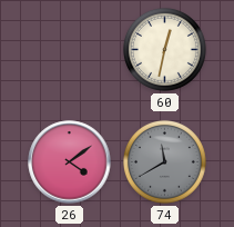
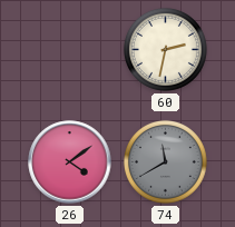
60: 12:32 -> 2:32 (165, 49)
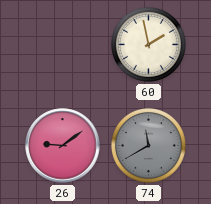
60: 2:32 -> 1:58 (148, 44)
26: 4:09 -> 9:09 (63, 146)
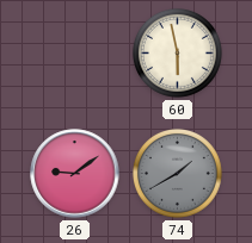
60: 1:58 -> 5:58 (177, 52)
74: 11:40 -> 1:40 (177, 173)
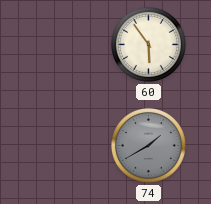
60: 5:58 -> 5:54 (148, 44)
26: 9:09 -> none (75, 174)
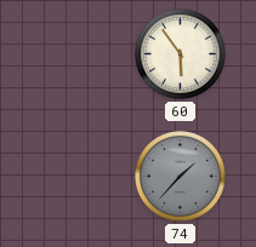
74: 1:40 -> 1:37 (180, 176)
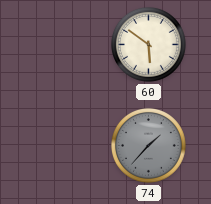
60: 5:54 -> 5:51 (148, 44)
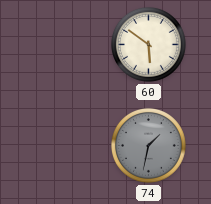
74: 1:37 -> 1:32 (148, 145)
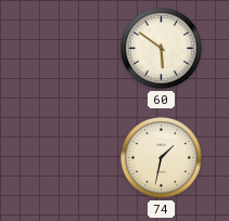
74 dial: grey -> cream (161, 157)
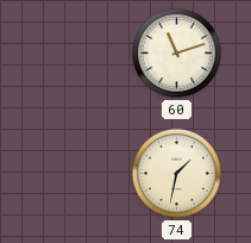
60: 5:51 -> 11:12 (176, 52)
